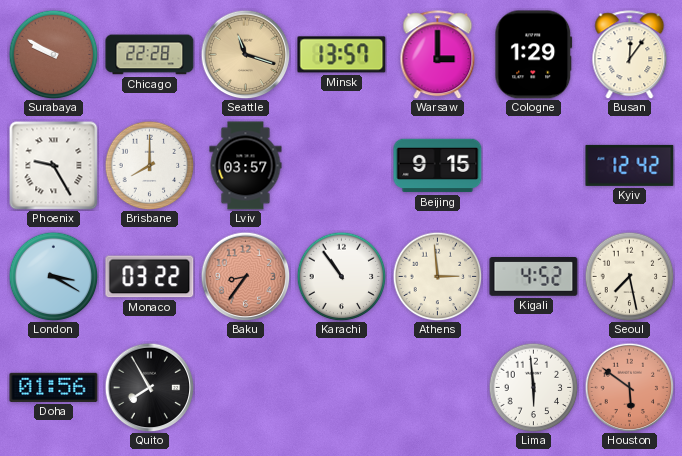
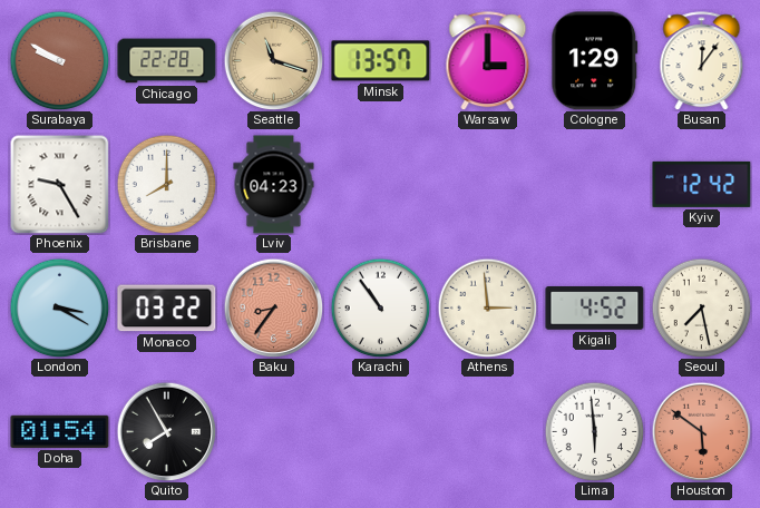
Lviv: 03:57 -> 04:23 (274, 185)
Beijing: 9:15 -> none (438, 166)
Doha: 01:56 -> 01:54 (60, 431)
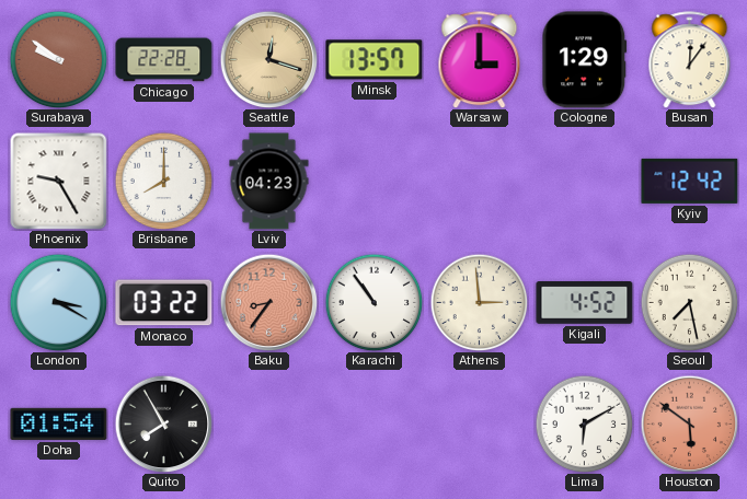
Surabaya: 9:50 -> 9:51 (58, 59)
Seattle: 11:18 -> 12:18 (268, 59)
Lima: 5:59 -> 6:10 (584, 423)
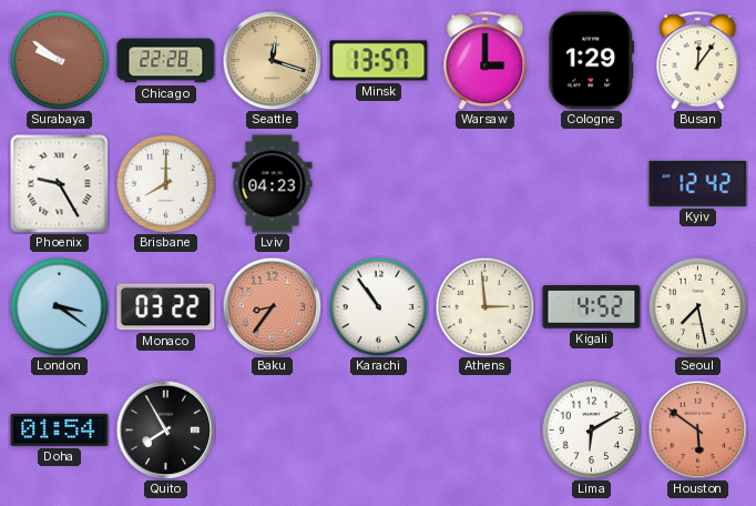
London: 3:20 -> 3:21 (59, 306)
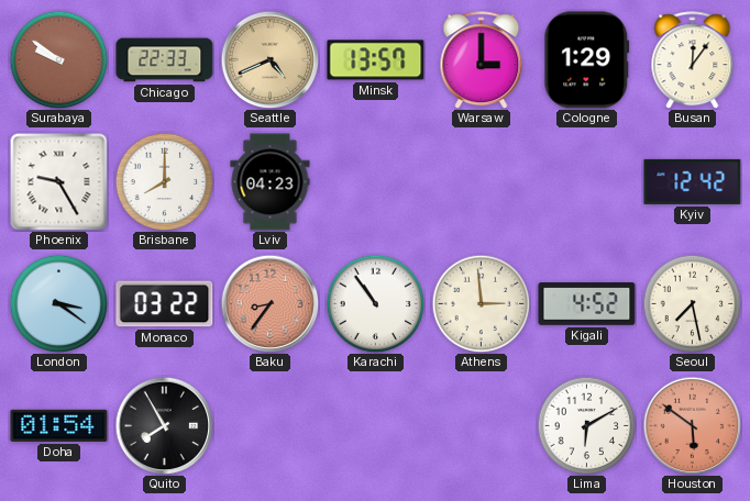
Chicago: 22:28 -> 22:33 (165, 60)
Seattle: 12:18 -> 4:41 (269, 59)
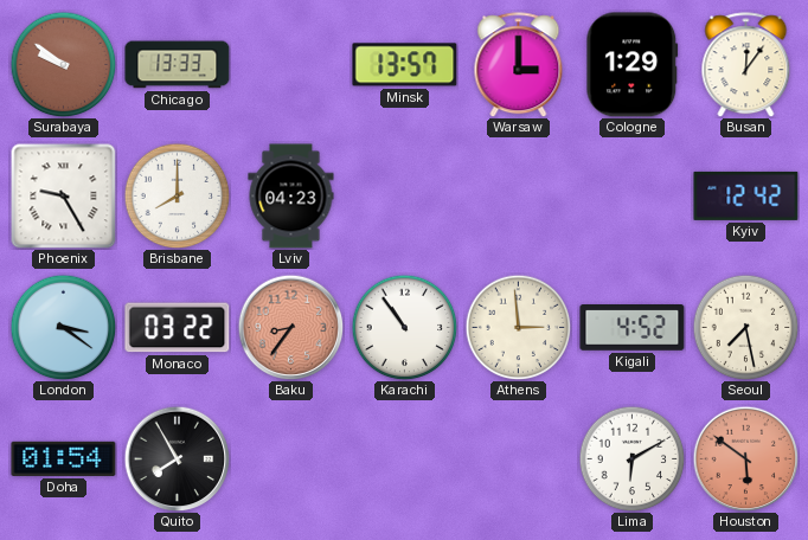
Chicago: 22:33 -> 13:33 (178, 65)
Seattle: 4:41 -> none (269, 59)
